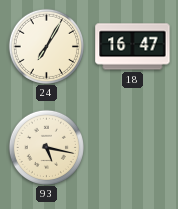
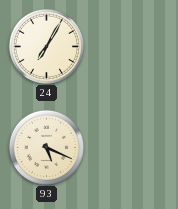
18: 16:47 -> none (133, 47)
93: 5:17 -> 5:19 (46, 147)
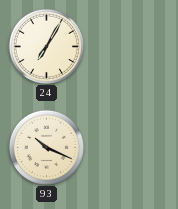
93: 5:19 -> 10:19 (46, 147)
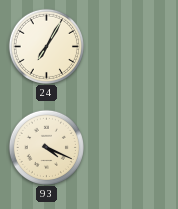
93: 10:19 -> 4:19 (46, 147)
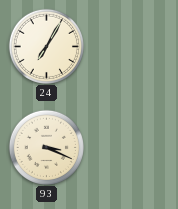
93: 4:19 -> 3:19 (46, 147)
